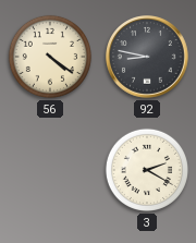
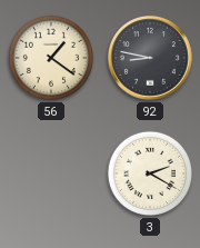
56: 4:21 -> 1:21 (51, 58)
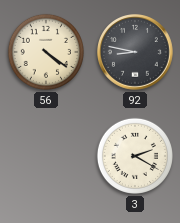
56: 1:21 -> 4:21 (46, 52)
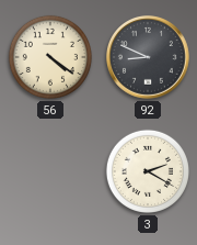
92: 8:47 -> 8:49 (149, 58)
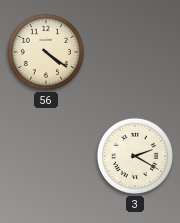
92: 8:49 -> none (149, 58)
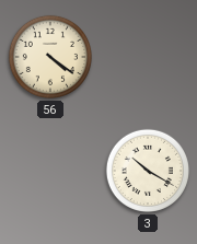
3: 2:20 -> 10:20 (148, 171)
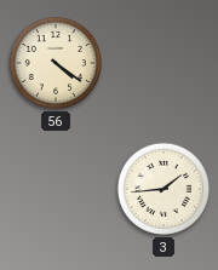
3: 10:20 -> 1:44 (163, 189)
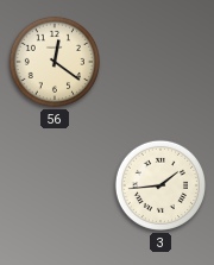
56: 4:21 -> 12:21 (55, 62)
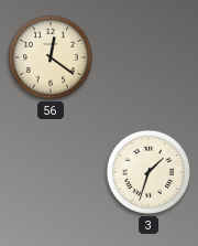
3: 1:44 -> 1:33 (148, 172)
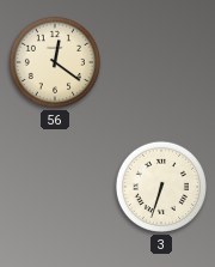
3: 1:33 -> 6:33 (161, 187)
